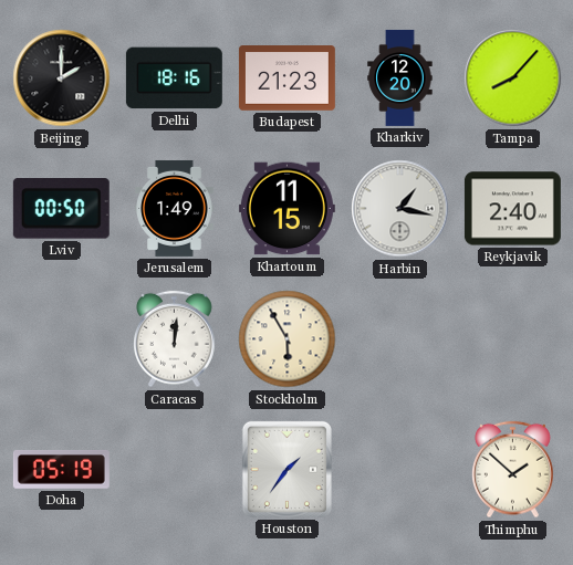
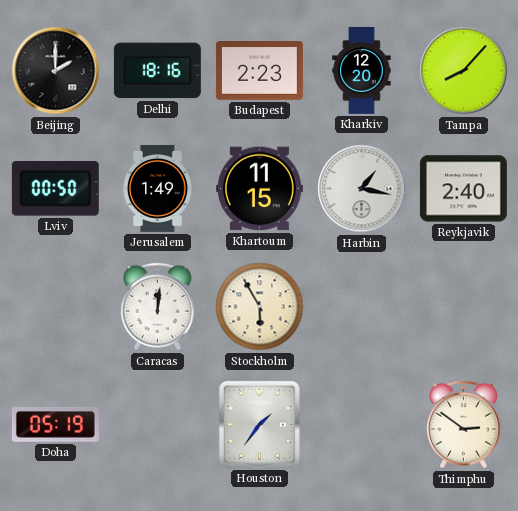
Budapest: 21:23 -> 2:23 (259, 71)
Thimphu: 1:52 -> 2:51 (464, 425)
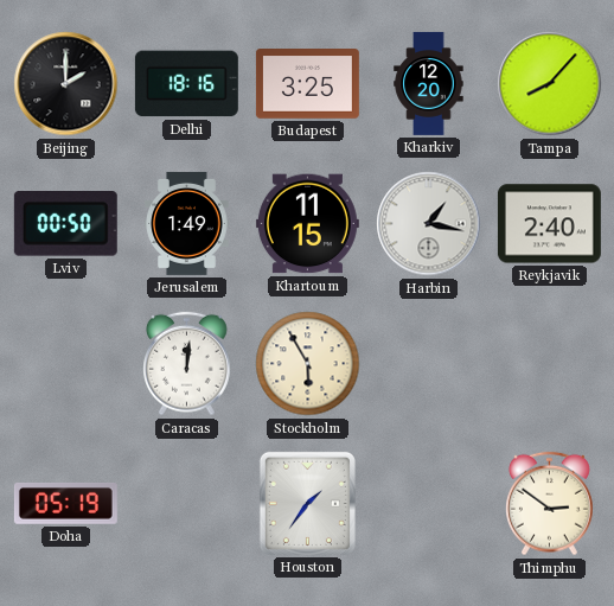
Budapest: 2:23 -> 3:25 (307, 84)
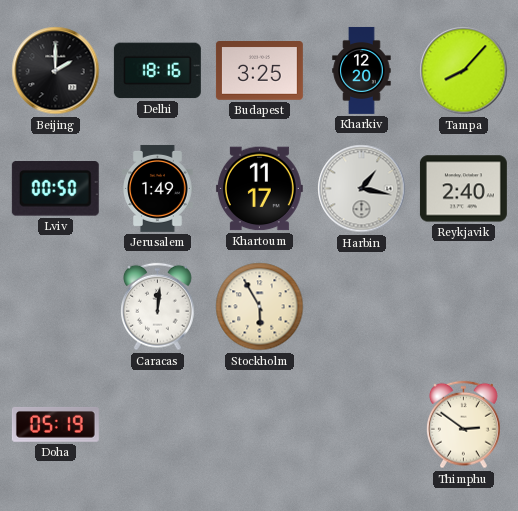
Khartoum: 11:15 -> 11:17 (259, 189)
Houston: 1:36 -> none (307, 503)
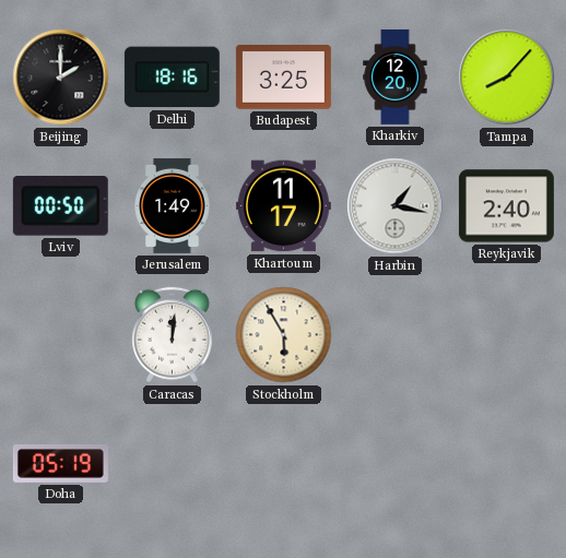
Thimphu: 2:51 -> none (464, 425)
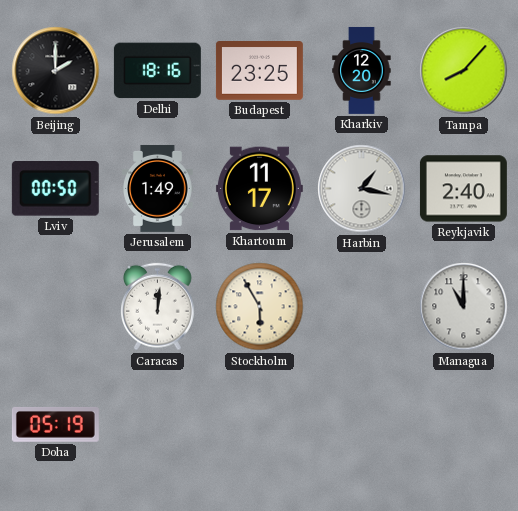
Budapest: 3:25 -> 23:25 (259, 71)
Managua: none -> 11:00 (464, 307)
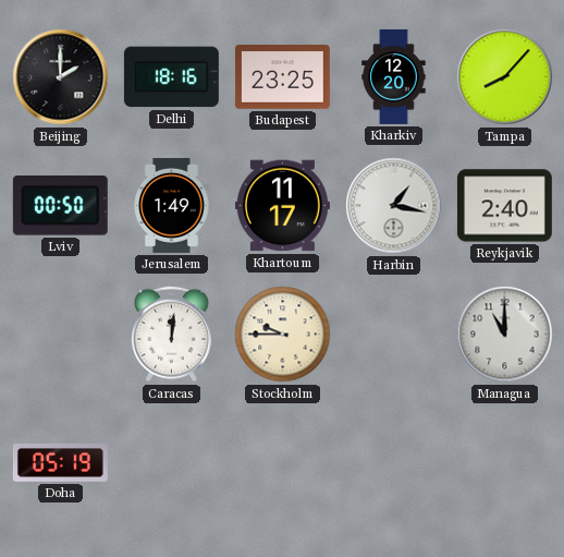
Stockholm: 5:55 -> 9:45 (283, 335)
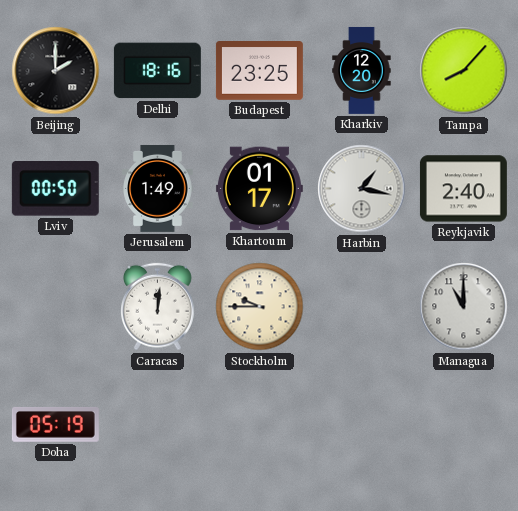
Khartoum: 11:17 -> 01:17 (259, 189)
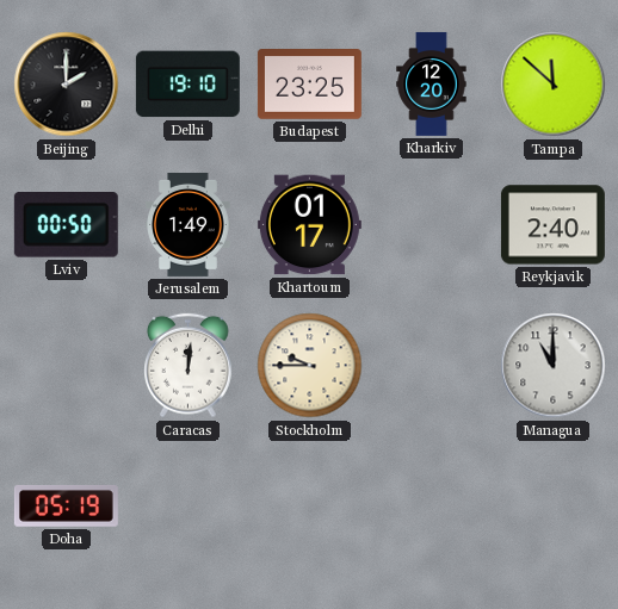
Delhi: 18:16 -> 19:10 (187, 85)
Tampa: 8:07 -> 11:52 (554, 85)
Harbin: 1:17 -> none (362, 189)
